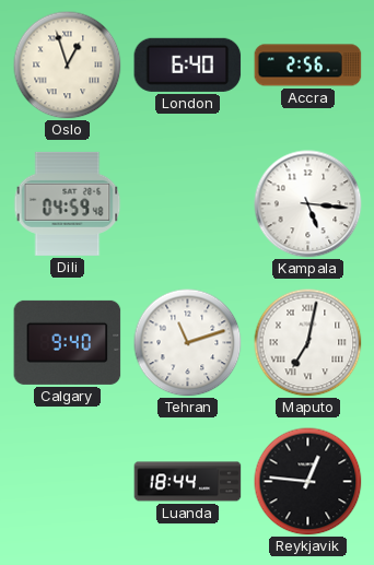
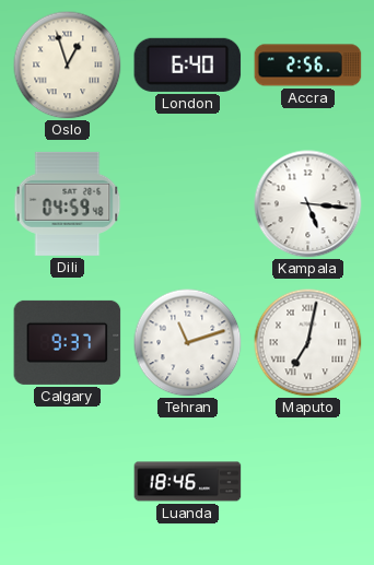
Calgary: 9:40 -> 9:37 (68, 342)
Luanda: 18:44 -> 18:46 (188, 482)
Reykjavik: 12:46 -> none (308, 482)
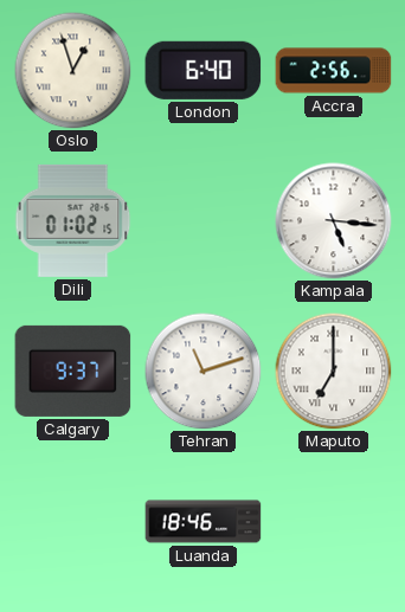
Dili: 04:59 -> 01:02 (73, 220)
Maputo: 7:02 -> 7:00 (334, 372)
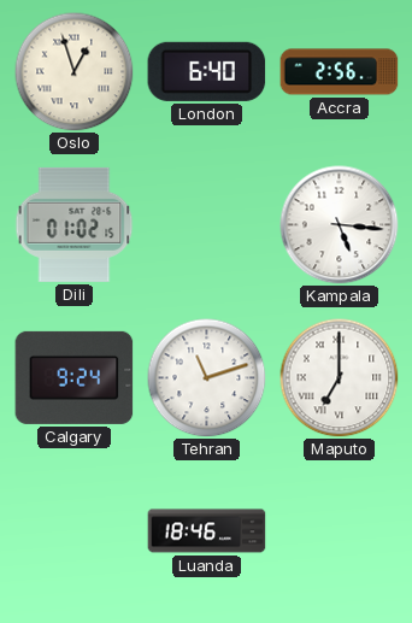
Calgary: 9:37 -> 9:24 (75, 377)
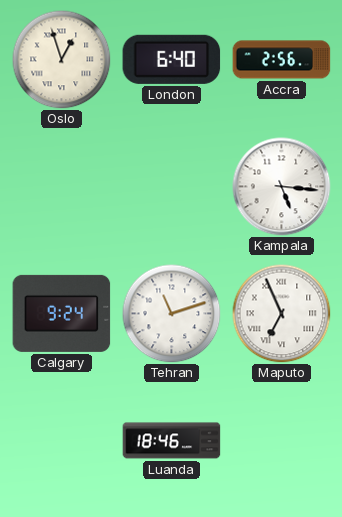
Dili: 01:02 -> none (75, 224)
Maputo: 7:00 -> 6:56 (282, 314)
